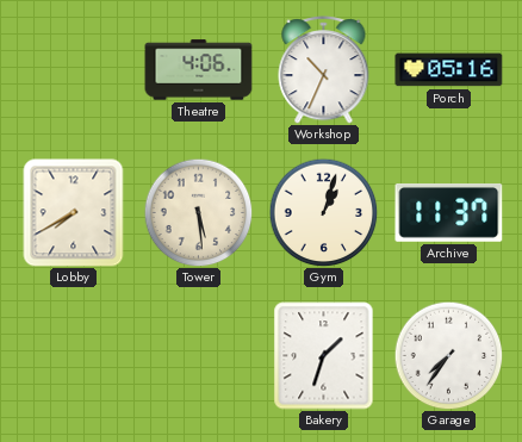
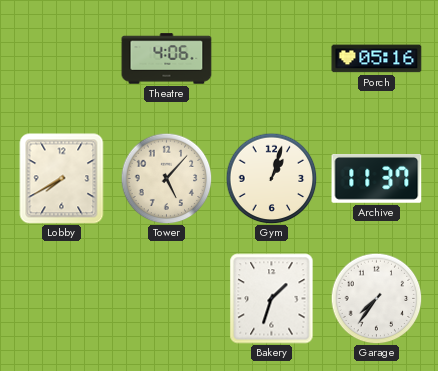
Workshop: 10:34 -> none (324, 70)
Tower: 5:29 -> 5:07 (166, 178)
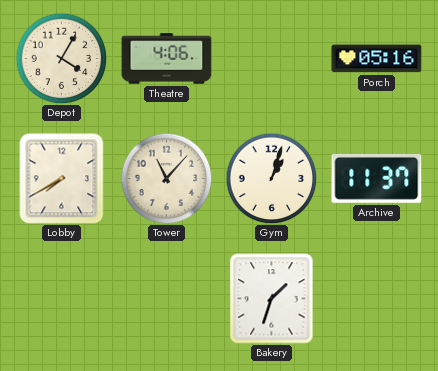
Depot: none -> 4:05 (61, 58)
Tower: 5:07 -> 11:07 (166, 178)
Garage: 7:36 -> none (376, 298)
